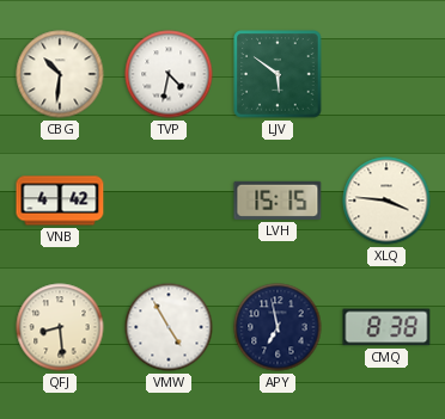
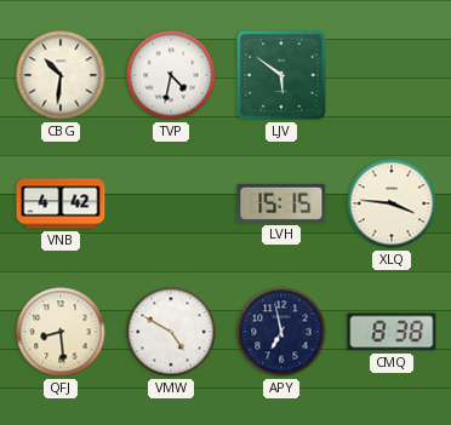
VMW: 4:55 -> 4:50 (171, 332)
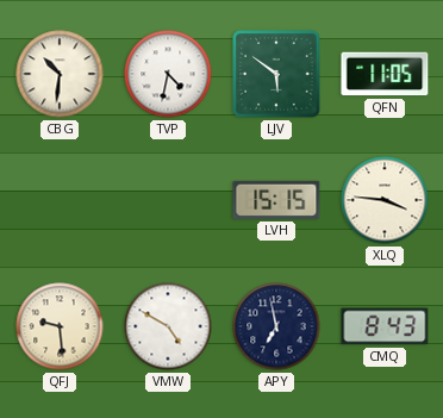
QFN: none -> 11:05 (385, 74)
VNB: 4:42 -> none (61, 203)
QFJ: 8:29 -> 9:29 (60, 326)
CMQ: 8:38 -> 8:43 (385, 326)
